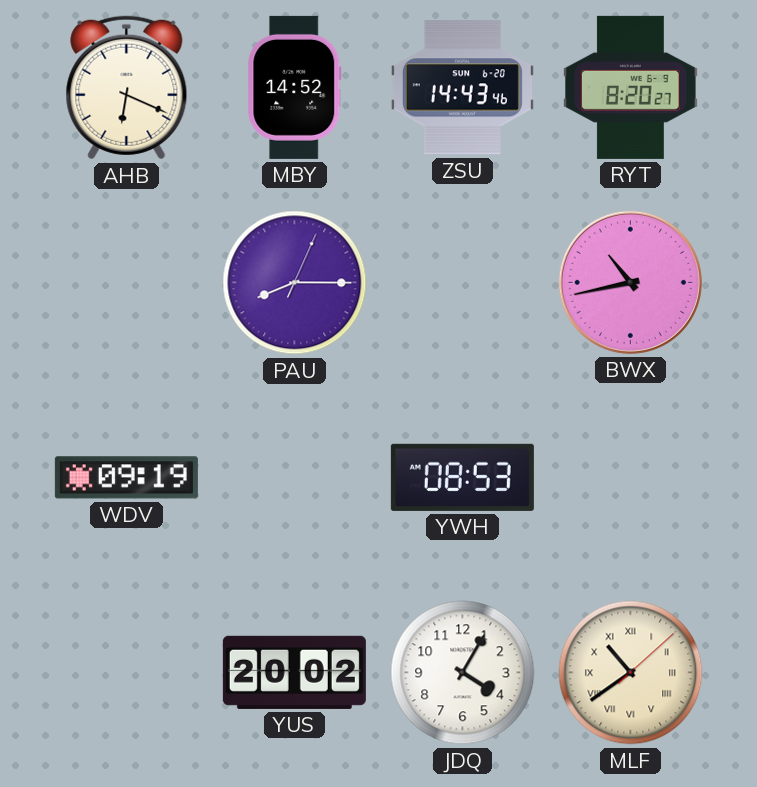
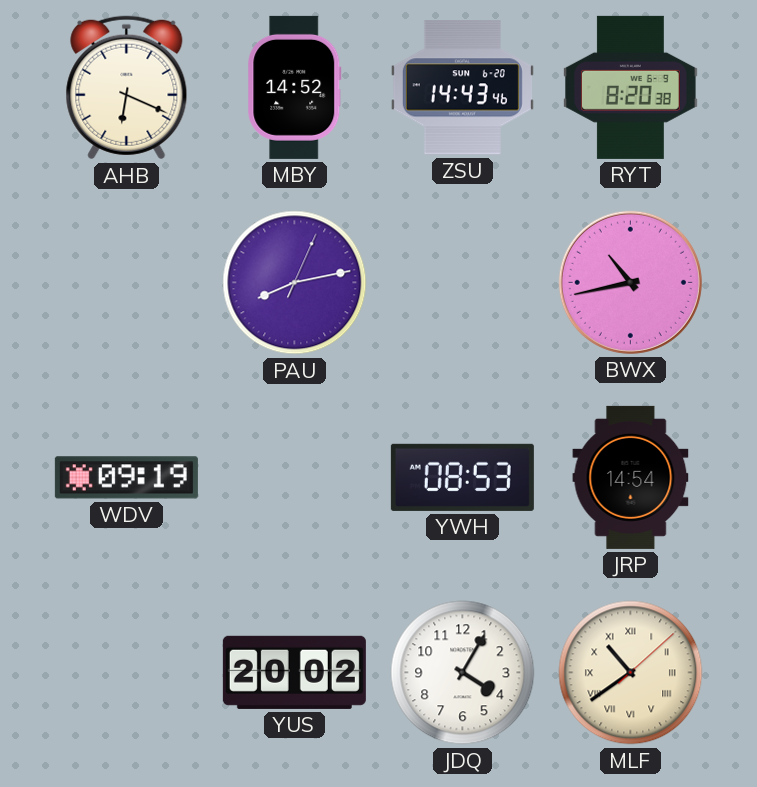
RYT: 8:20:27 -> 8:20:38 (631, 87)
PAU: 8:15 -> 8:13 (295, 283)
JRP: none -> 14:54 (631, 477)
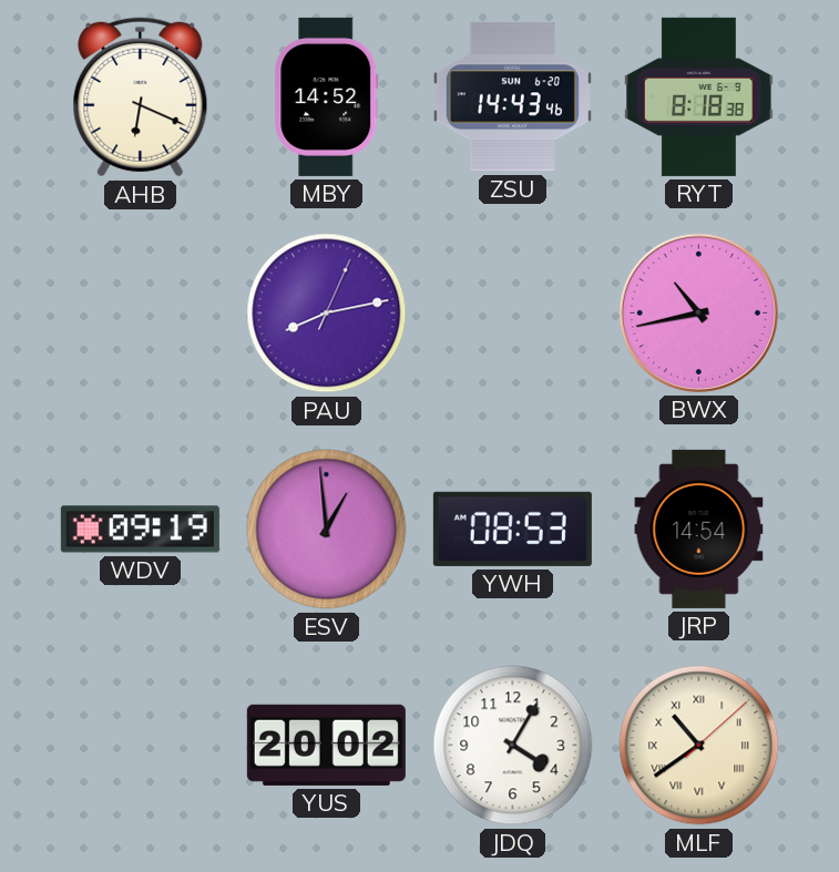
RYT: 8:20 -> 8:18 (699, 96)
ESV: none -> 12:59 (327, 530)
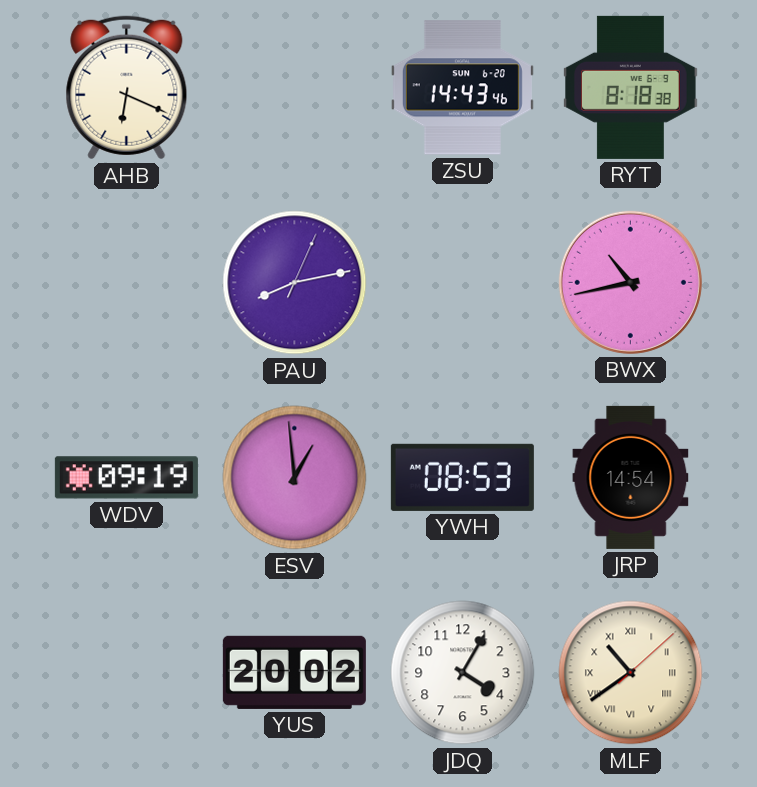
MBY: 14:52 -> none (327, 96)
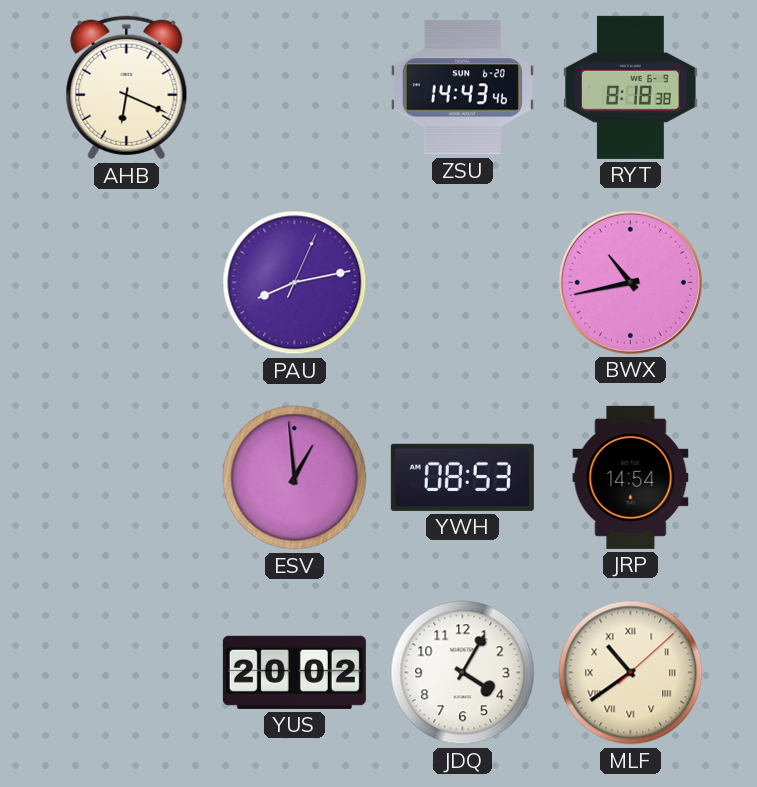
WDV: 09:19 -> none (126, 478)
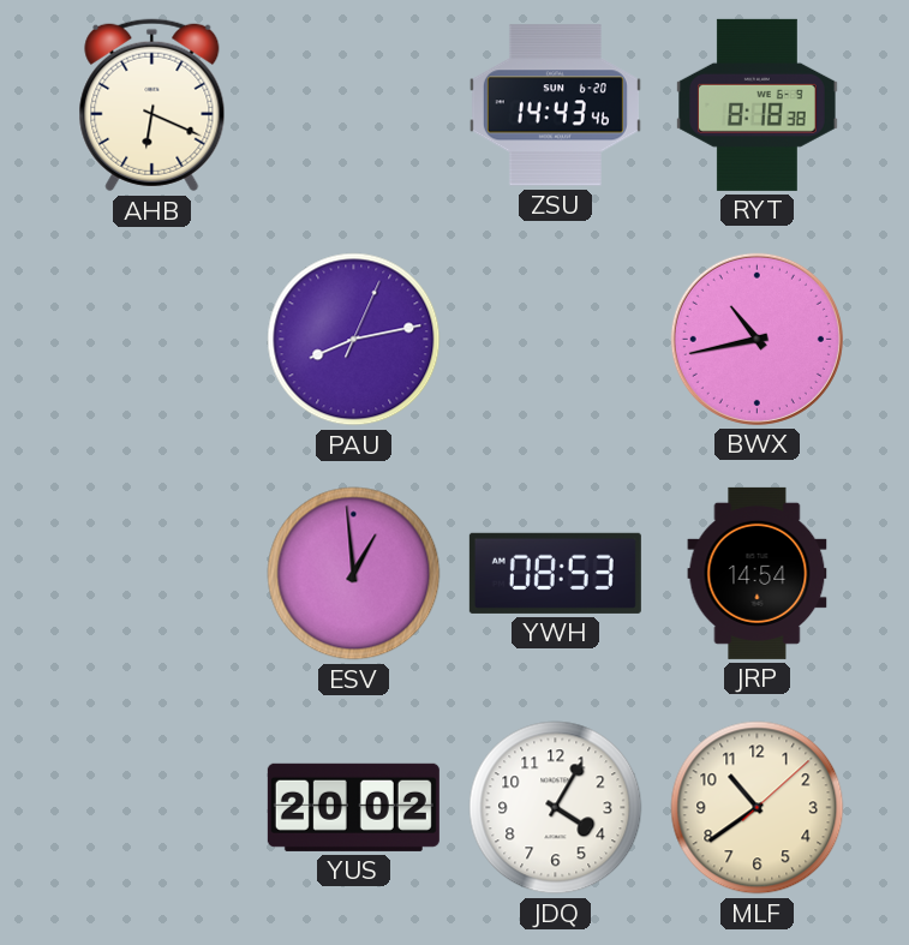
MLF numerals: Roman -> Arabic (758, 808)
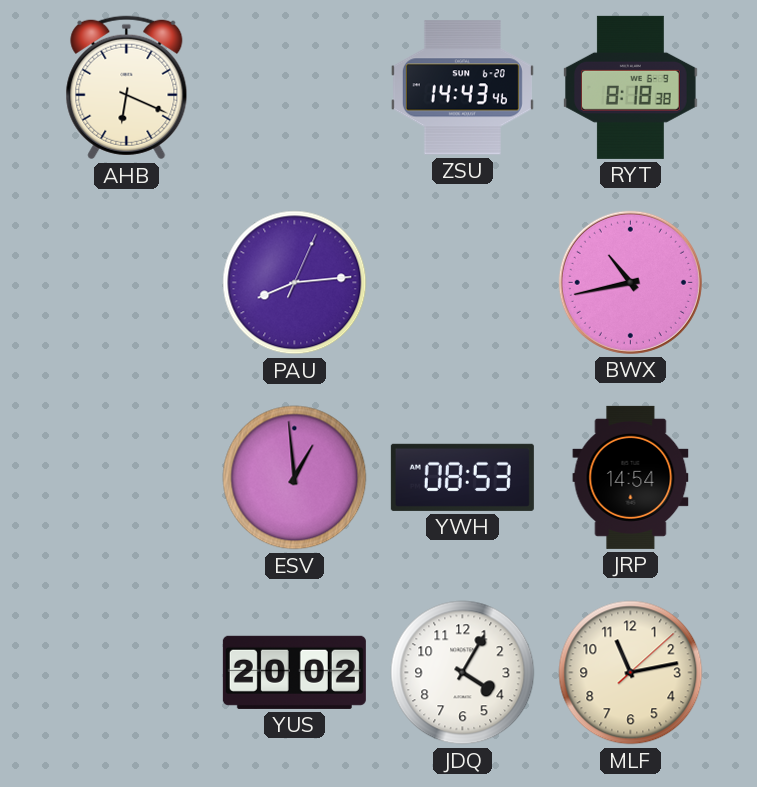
PAU: 8:13 -> 8:14 (295, 283)
MLF: 10:39 -> 11:13 (631, 673)
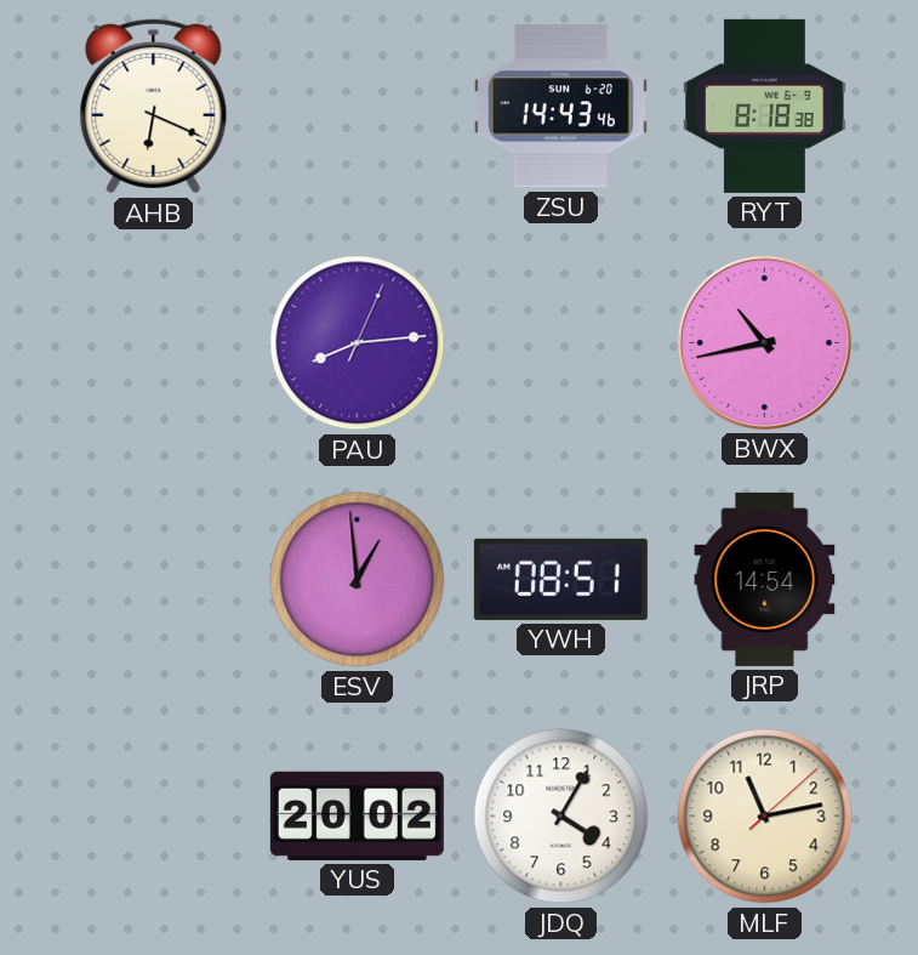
YWH: 08:53 -> 08:51 (560, 579)
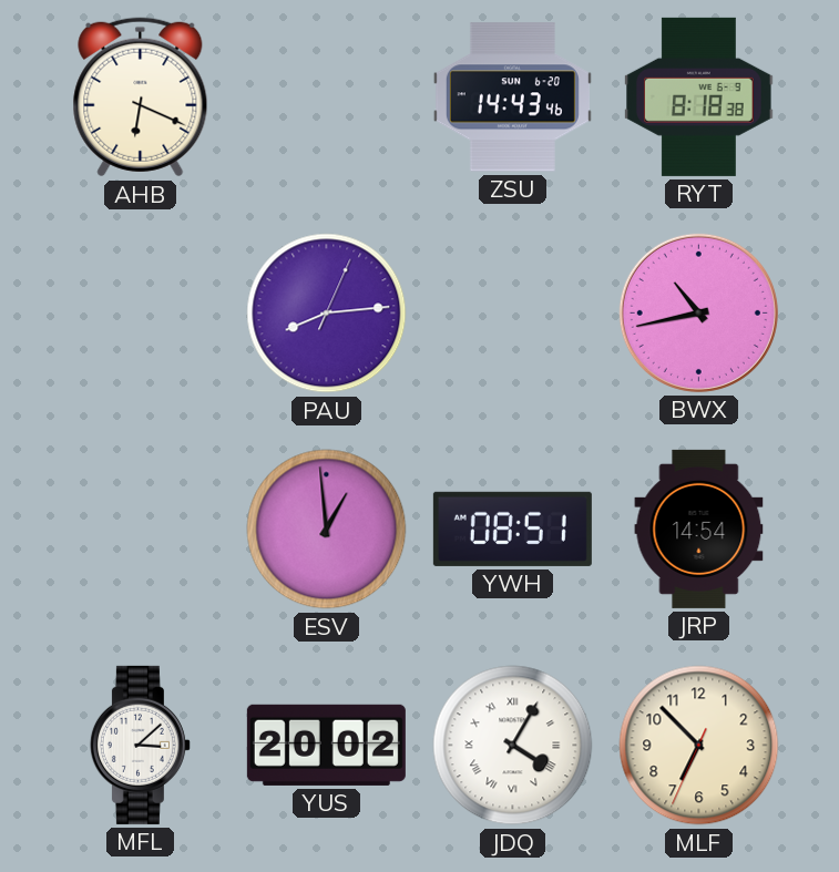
MFL: none -> 3:08 (140, 745)
JDQ numerals: Arabic -> Roman (513, 746)
MLF: 11:13 -> 6:52 (699, 746)
